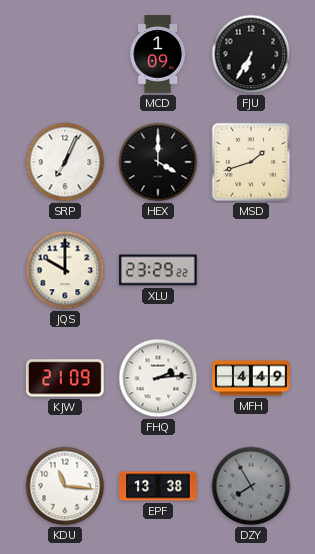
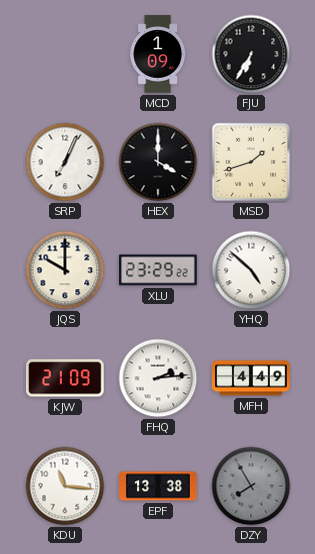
YHQ: none -> 4:52 (251, 270)
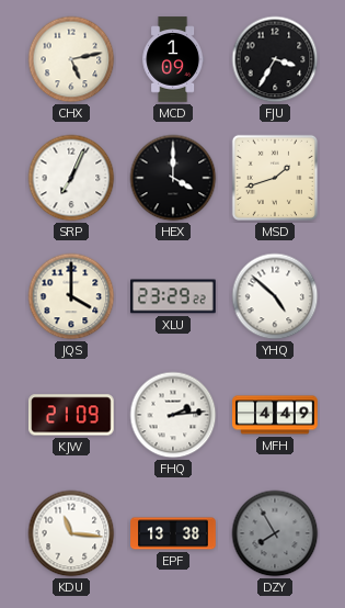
CHX: none -> 5:13 (71, 59)
FJU: 6:35 -> 3:35 (275, 59)
JQS: 10:00 -> 4:00 (71, 296)
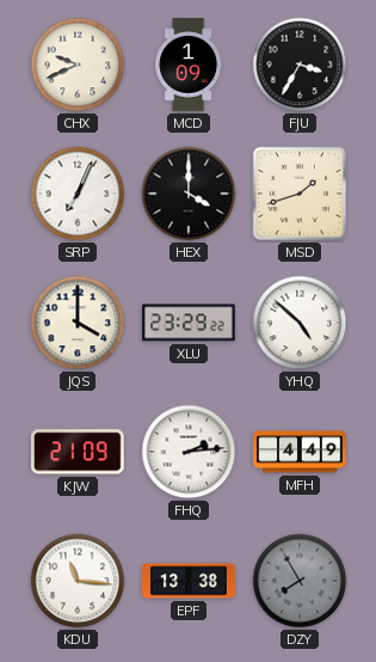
CHX: 5:13 -> 9:41 (78, 65)
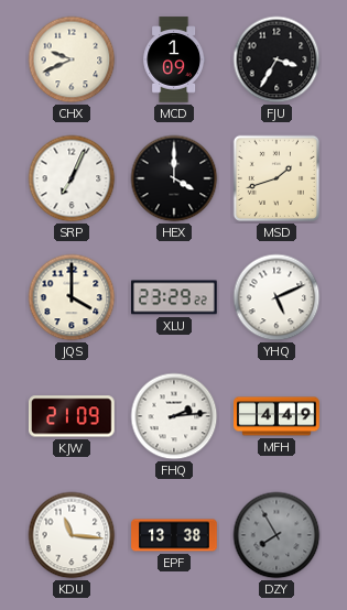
YHQ: 4:52 -> 5:11 (276, 297)
